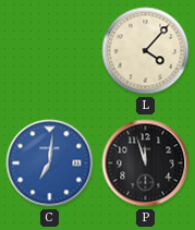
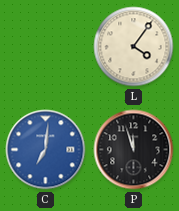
L: 4:07 -> 4:06 (134, 47)
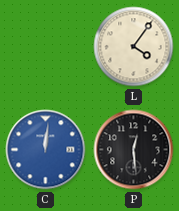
C: 7:01 -> 12:01 (46, 150)
P: 11:57 -> 12:29 (134, 150)
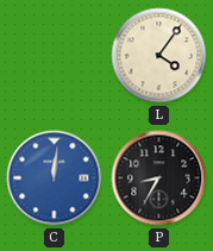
P: 12:29 -> 8:35 (159, 178)
